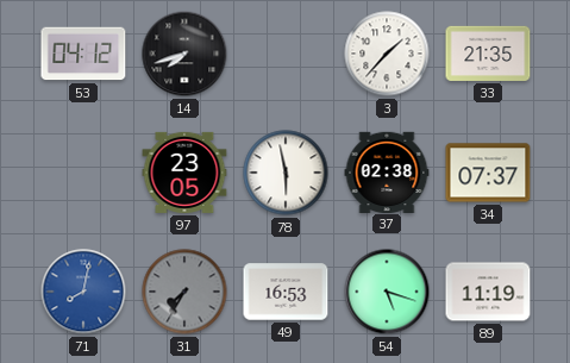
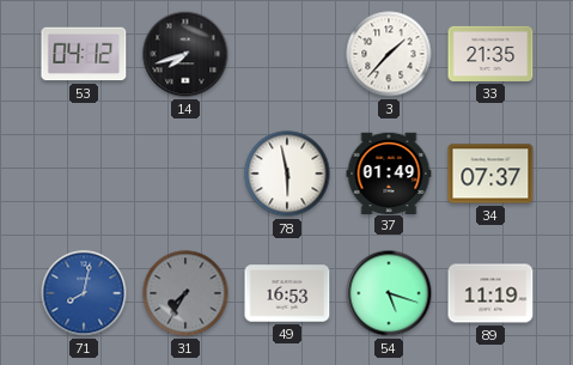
97: 23:05 -> none (184, 173)
37: 02:38 -> 01:49 (389, 172)
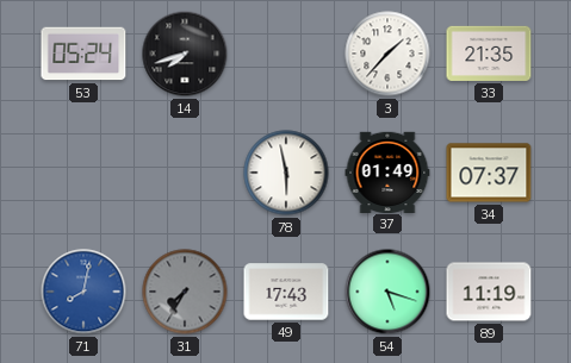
53: 04:12 -> 05:24 (83, 54)
49: 16:53 -> 17:43 (286, 292)
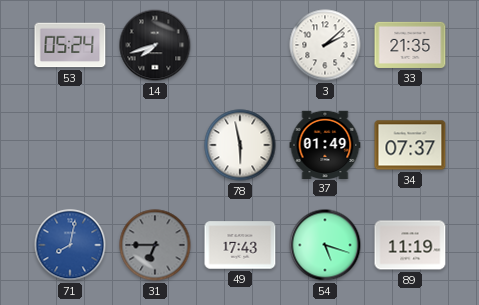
3: 1:37 -> 2:08 (325, 45)
31: 7:35 -> 6:45 (155, 245)
